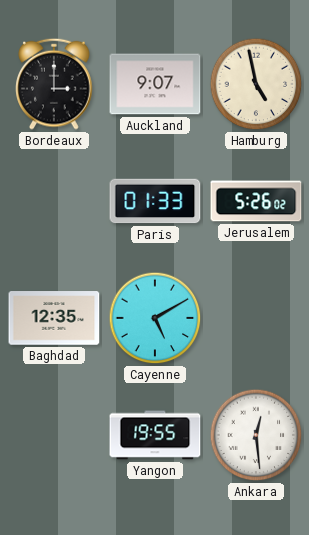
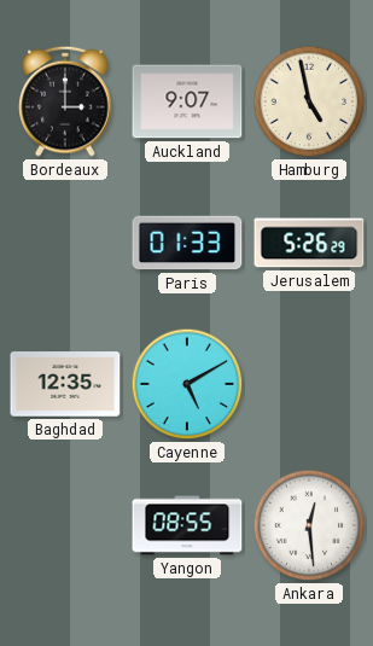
Jerusalem: 5:26:02 -> 5:26:29 (309, 243)
Yangon: 19:55 -> 08:55 (187, 525)
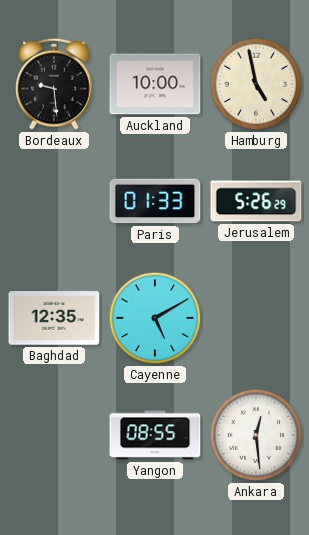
Bordeaux: 3:00 -> 9:29 (54, 84)
Auckland: 9:07 -> 10:00 (155, 84)
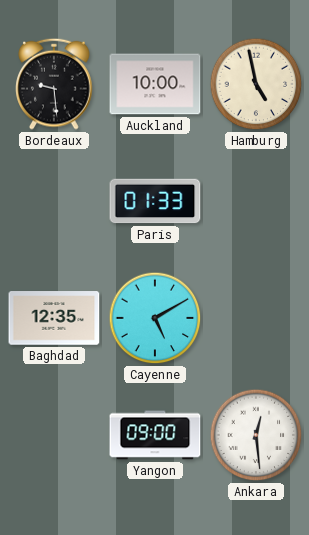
Jerusalem: 5:26 -> none (256, 201)
Yangon: 08:55 -> 09:00 (155, 435)
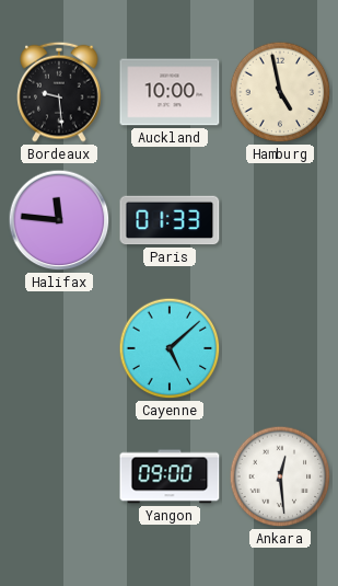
Halifax: none -> 11:46 (59, 220)
Baghdad: 12:35 -> none (54, 318)
Cayenne: 5:10 -> 5:08 (170, 348)
